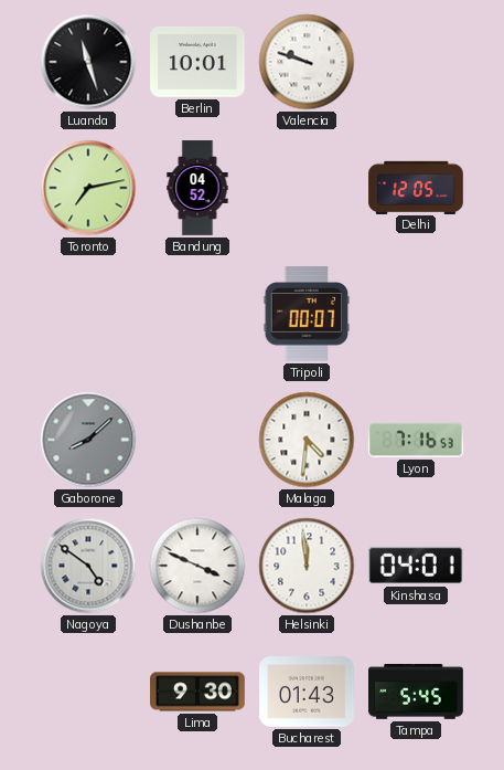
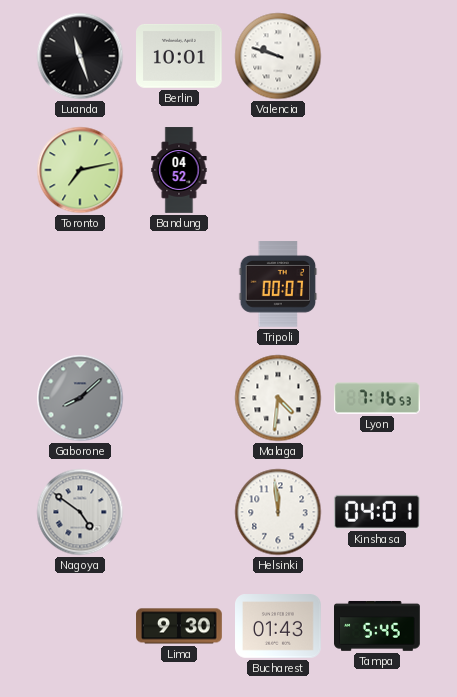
Delhi: 12:05 -> none (416, 187)
Dushanbe: 3:49 -> none (197, 566)
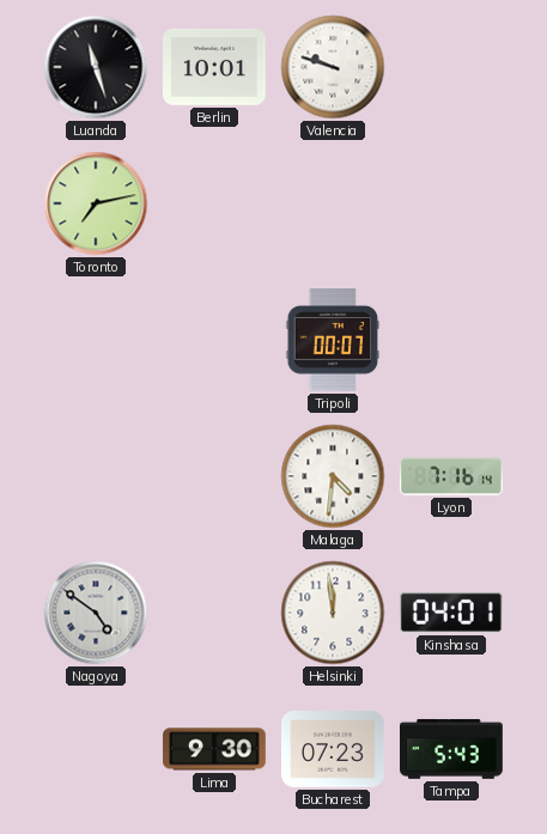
Bandung: 04:52 -> none (179, 170)
Gaborone: 8:08 -> none (80, 398)
Lyon: 7:16:53 -> 7:16:14 (451, 476)
Bucharest: 01:43 -> 07:23 (334, 749)
Tampa: 5:45 -> 5:43 (452, 749)
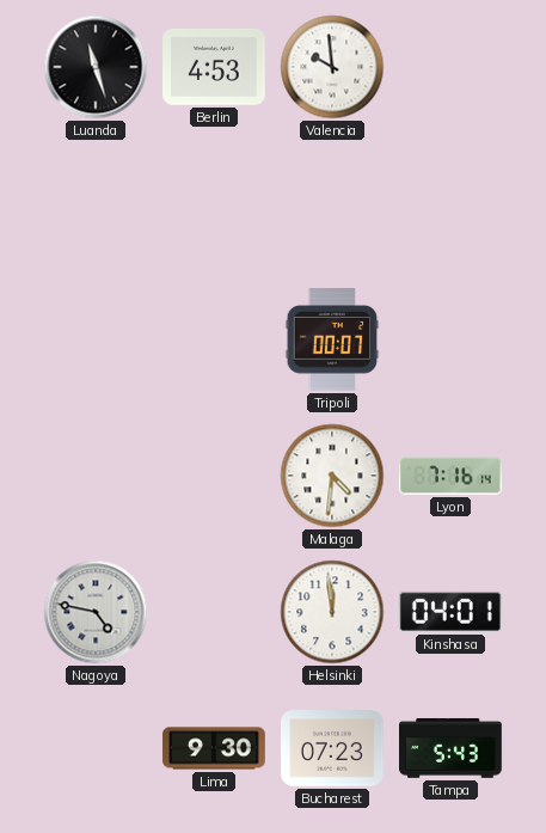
Berlin: 10:01 -> 4:53 (215, 67)
Valencia: 9:48 -> 9:59 (332, 67)
Toronto: 7:13 -> none (96, 203)
Nagoya: 4:51 -> 4:47 (96, 612)
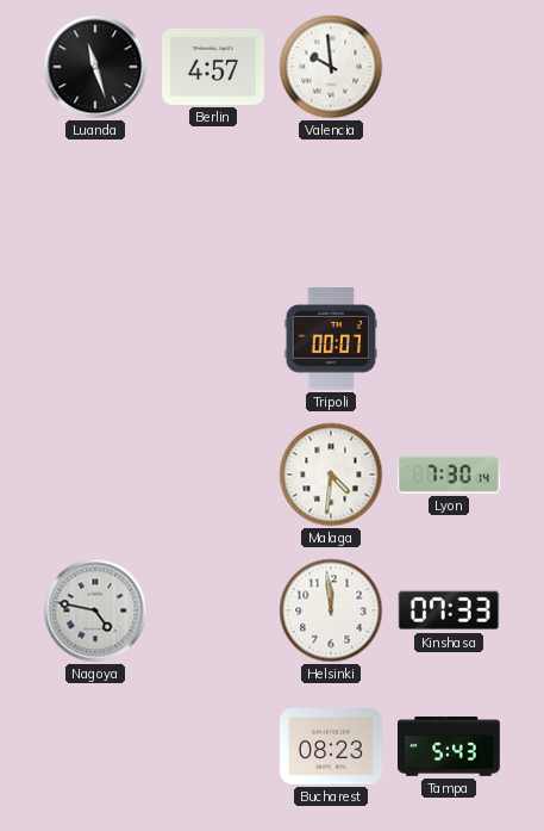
Berlin: 4:53 -> 4:57 (214, 67)
Lyon: 7:16 -> 7:30 (449, 475)
Kinshasa: 04:01 -> 07:33 (449, 610)
Lima: 9:30 -> none (214, 748)
Bucharest: 07:23 -> 08:23 (332, 746)
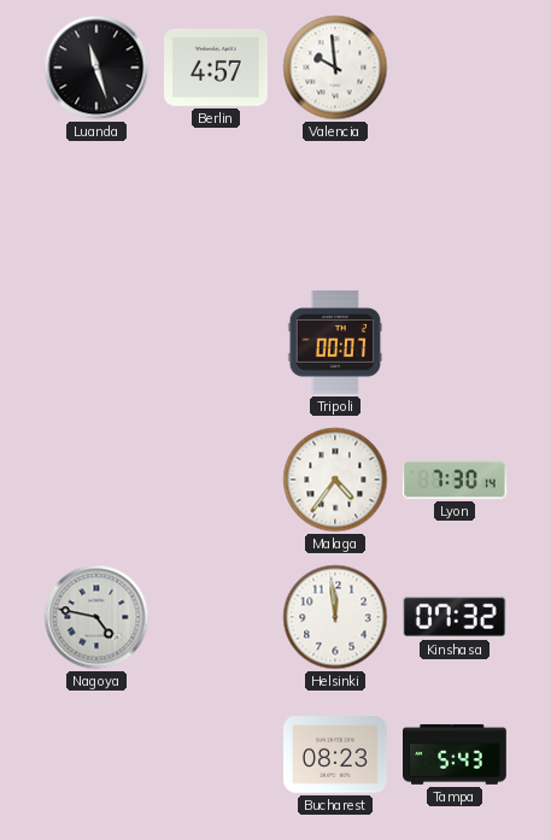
Malaga: 4:31 -> 4:36 (335, 480)
Kinshasa: 07:33 -> 07:32 (455, 617)
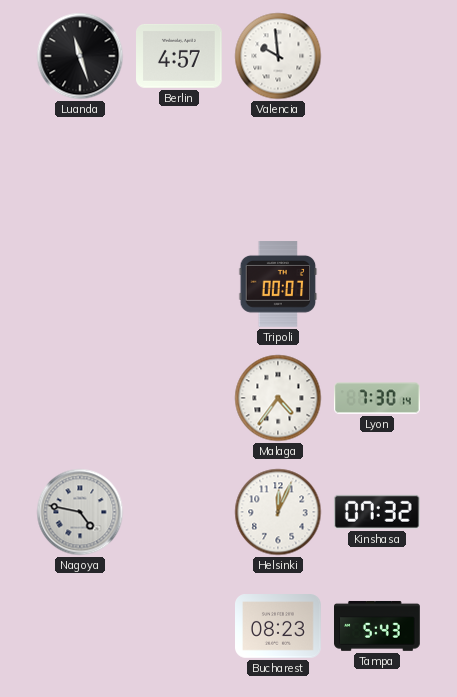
Helsinki: 11:59 -> 12:04 (278, 512)
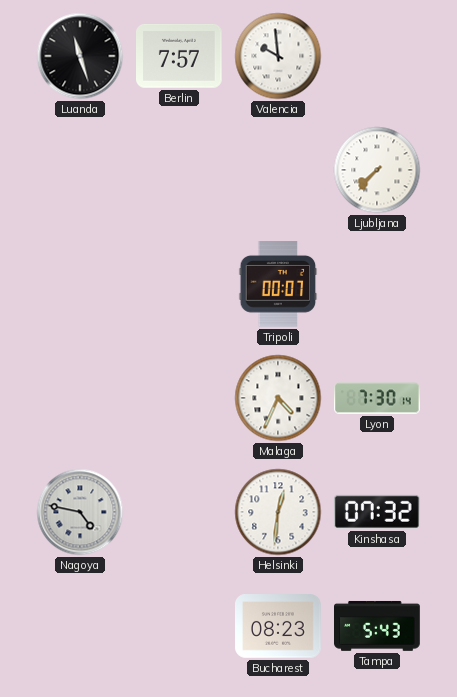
Berlin: 4:57 -> 7:57 (180, 56)
Ljubljana: none -> 7:37 (377, 170)
Malaga: 4:36 -> 4:34 (278, 398)
Helsinki: 12:04 -> 12:31 (278, 512)
